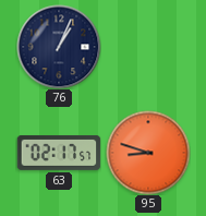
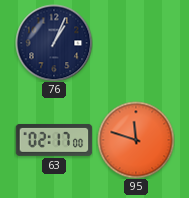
63: 02:17:57 -> 02:17:00 (54, 140)
95: 8:48 -> 11:48 (136, 140)
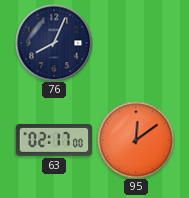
76: 1:04 -> 8:04 (54, 43)
95: 11:48 -> 12:09 (136, 140)
